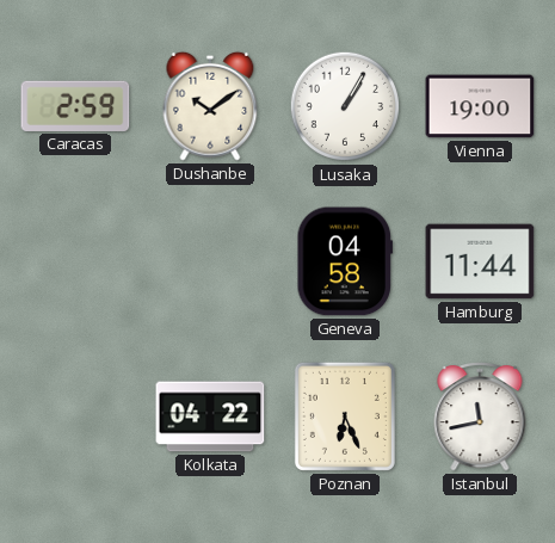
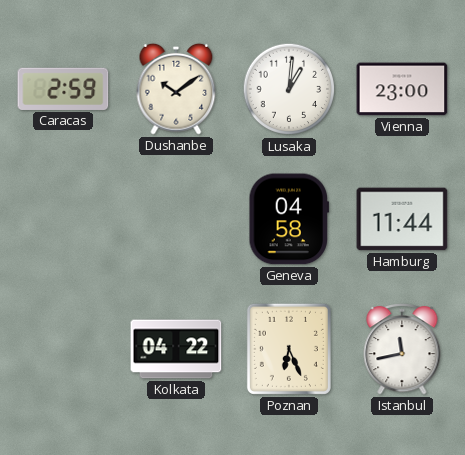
Lusaka: 1:05 -> 1:01 (289, 89)
Vienna: 19:00 -> 23:00 (402, 89)
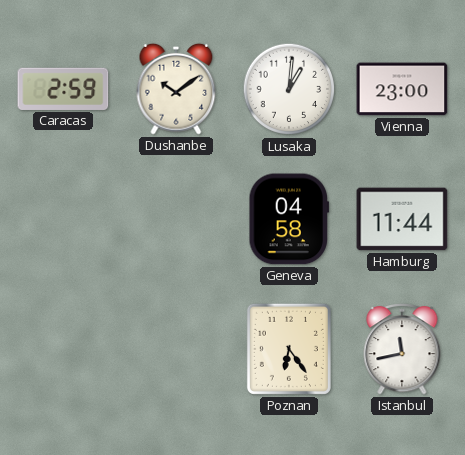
Kolkata: 04:22 -> none (176, 349)
Poznan: 6:26 -> 6:24 (289, 349)
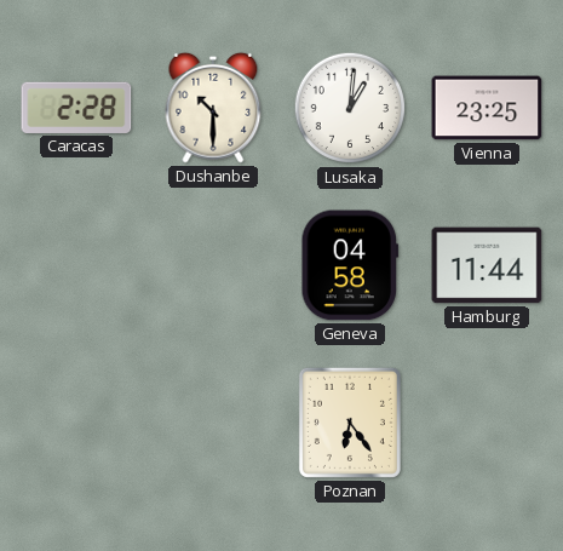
Caracas: 2:59 -> 2:28 (76, 108)
Dushanbe: 10:09 -> 10:30 (213, 108)
Vienna: 23:00 -> 23:25 (487, 108)
Istanbul: 11:43 -> none (402, 349)
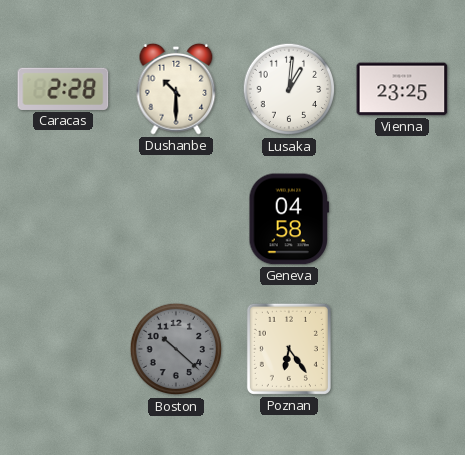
Hamburg: 11:44 -> none (487, 265)
Boston: none -> 10:22 (176, 349)
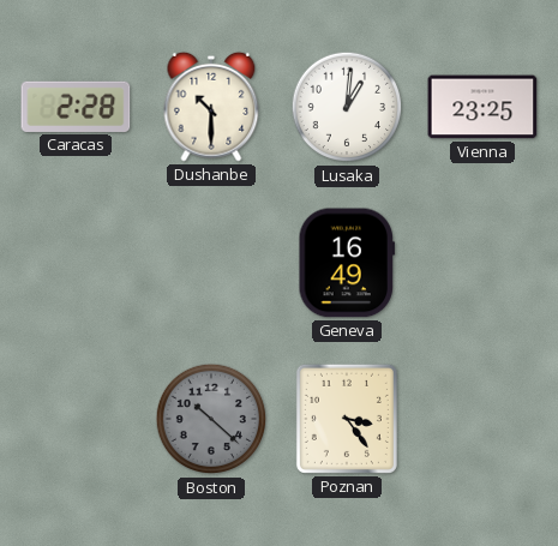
Geneva: 04:58 -> 16:49 (347, 263)
Poznan: 6:24 -> 3:24 (347, 419)
